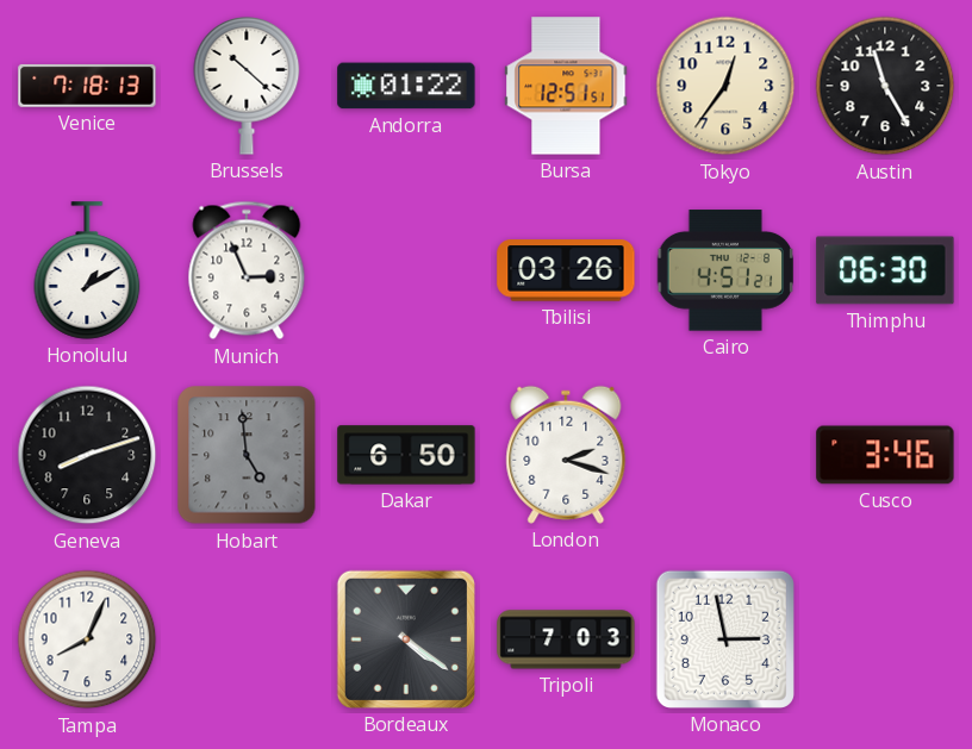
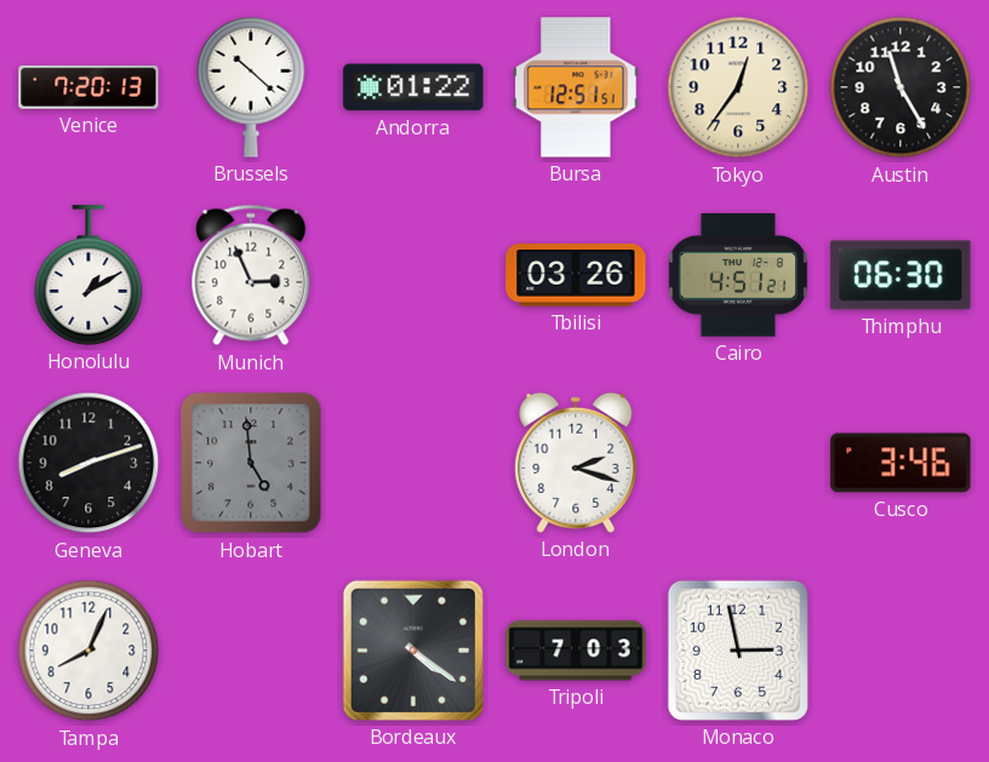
Venice: 7:18 -> 7:20 (88, 87)
Dakar: 6:50 -> none (406, 455)
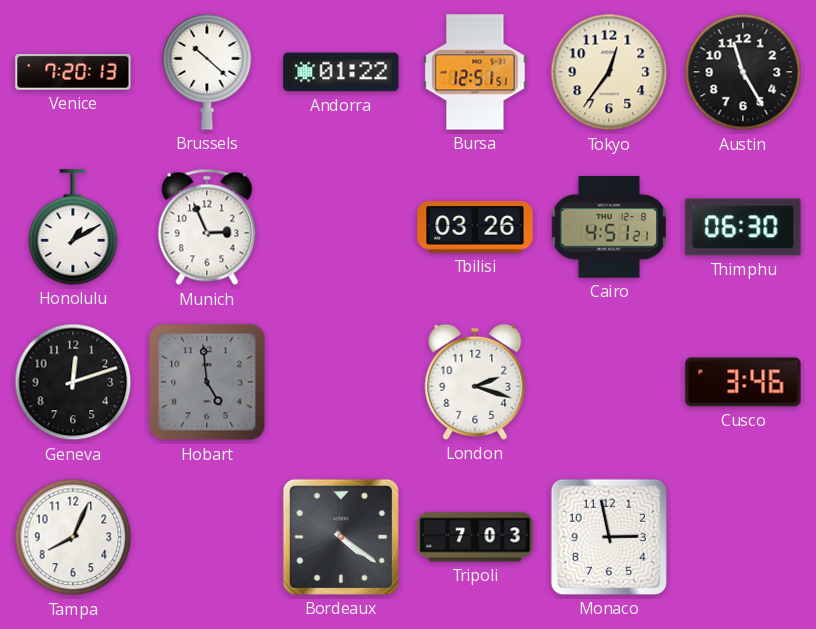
Geneva: 8:12 -> 12:12 (73, 382)
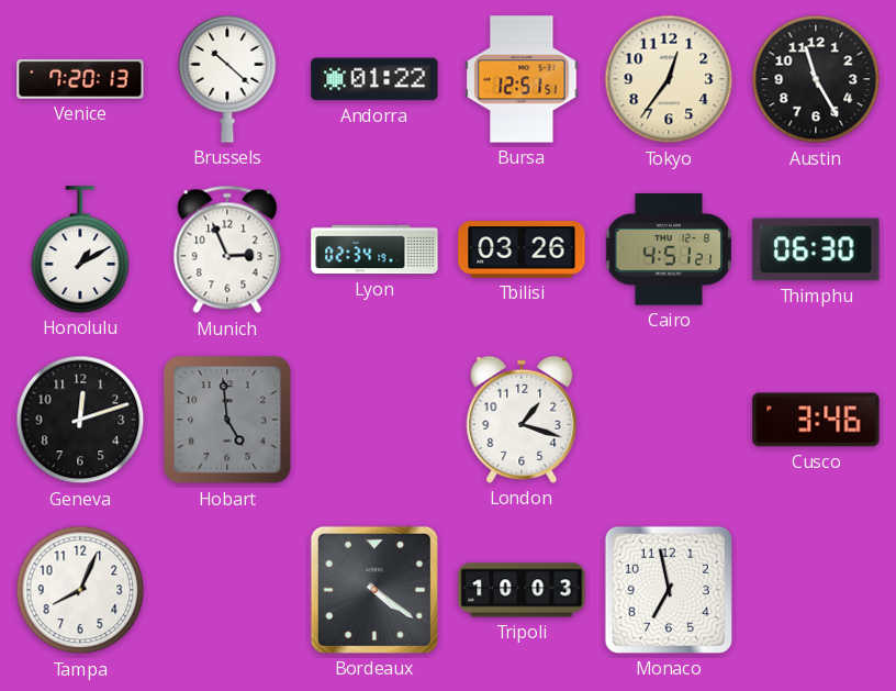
Lyon: none -> 02:34 (374, 249)
London: 2:18 -> 1:18 (522, 420)
Tripoli: 7:03 -> 10:03 (522, 590)
Monaco: 2:58 -> 6:58 (669, 590)
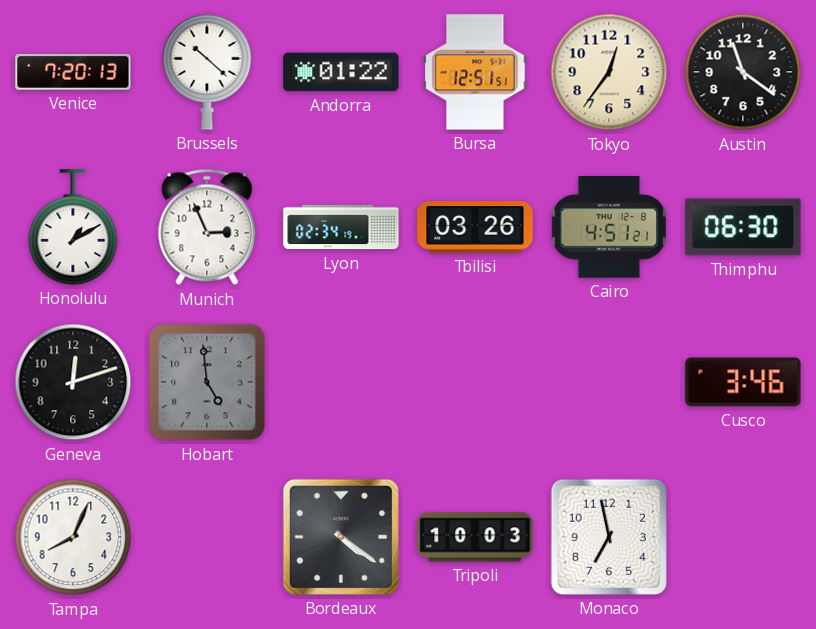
Austin: 11:25 -> 11:21 (743, 72)
London: 1:18 -> none (522, 420)
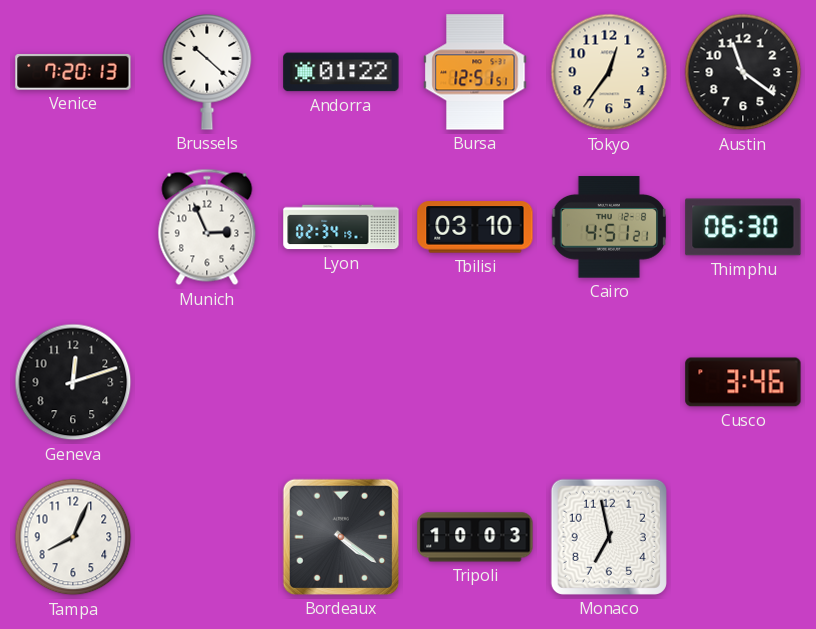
Honolulu: 1:10 -> none (73, 227)
Tbilisi: 03:26 -> 03:10 (475, 227)
Hobart: 4:59 -> none (207, 382)
